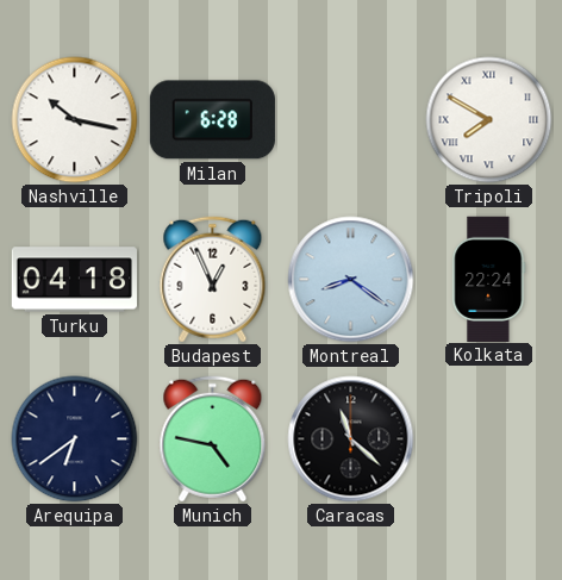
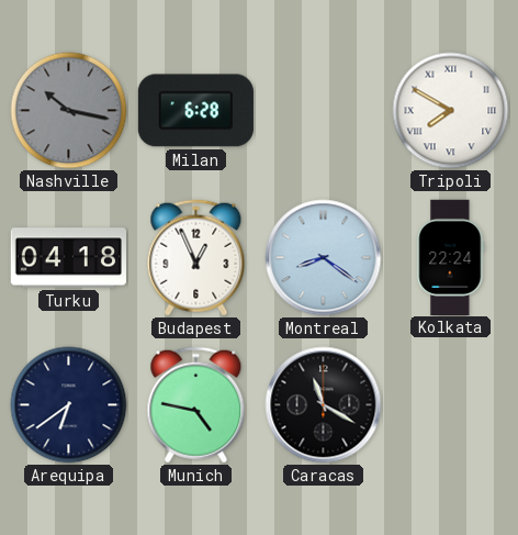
Nashville dial: white -> grey (69, 111)
Caracas: 11:22 -> 11:20 (324, 405)
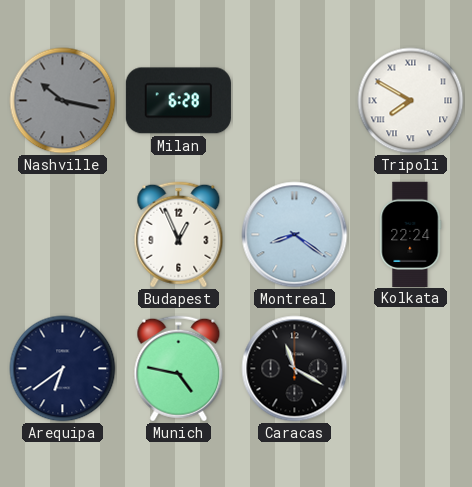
Turku: 04:18 -> none (68, 258)
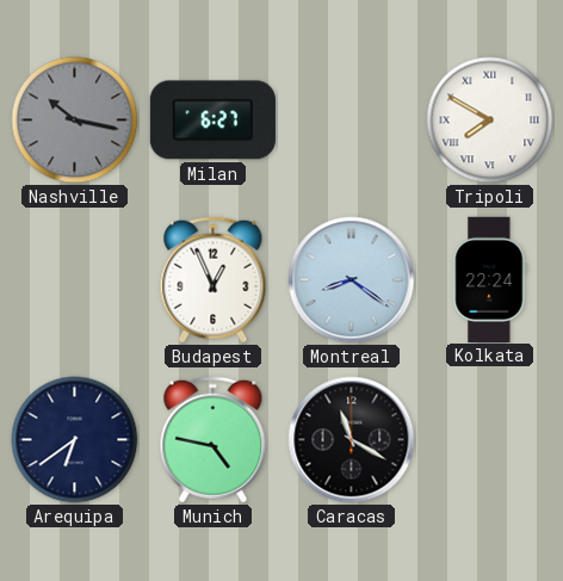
Milan: 6:28 -> 6:27 (212, 120)
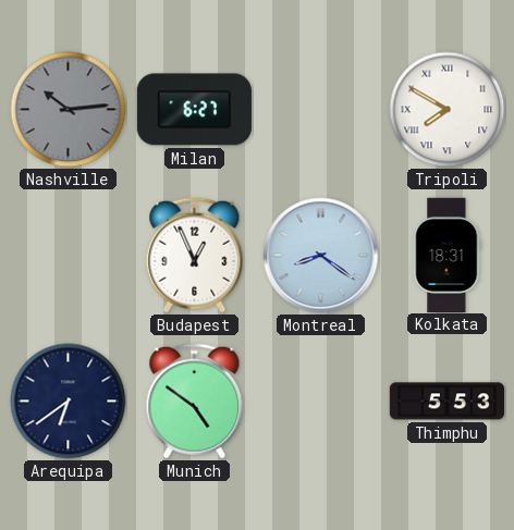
Nashville: 10:17 -> 10:14 (69, 110)
Kolkata: 22:24 -> 18:31 (448, 255)
Munich: 4:47 -> 4:51 (195, 402)
Caracas: 11:20 -> none (352, 440)
Thimphu: none -> 5:53 (446, 402)
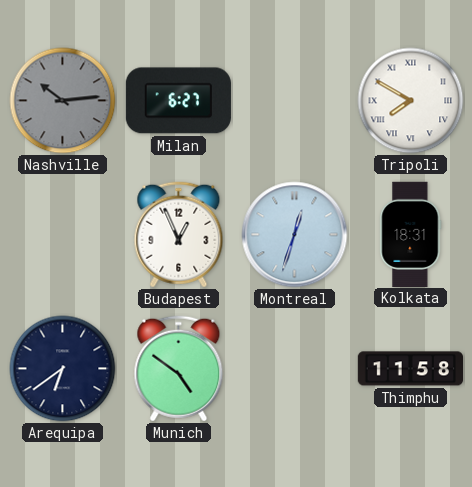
Montreal: 8:21 -> 12:33 (295, 235)
Thimphu: 5:53 -> 11:58 (410, 369)
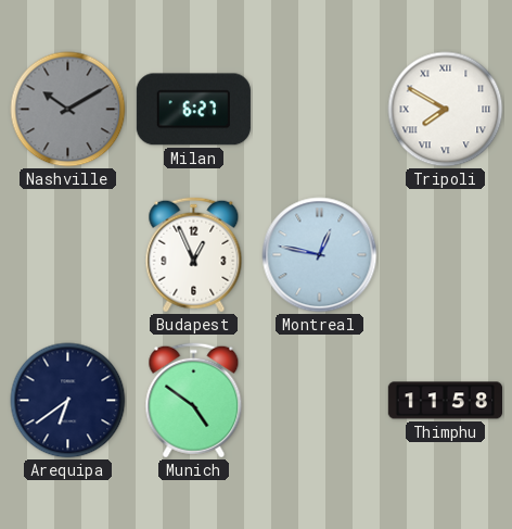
Nashville: 10:14 -> 10:10 (68, 110)
Montreal: 12:33 -> 12:47 (320, 255)
Kolkata: 18:31 -> none (411, 234)
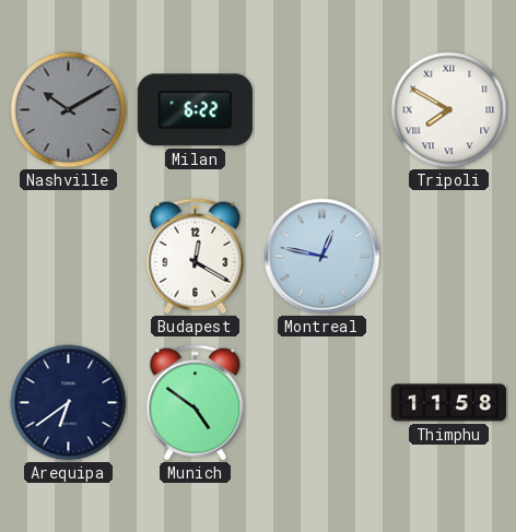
Milan: 6:27 -> 6:22 (195, 110)
Budapest: 12:56 -> 12:20 (196, 257)
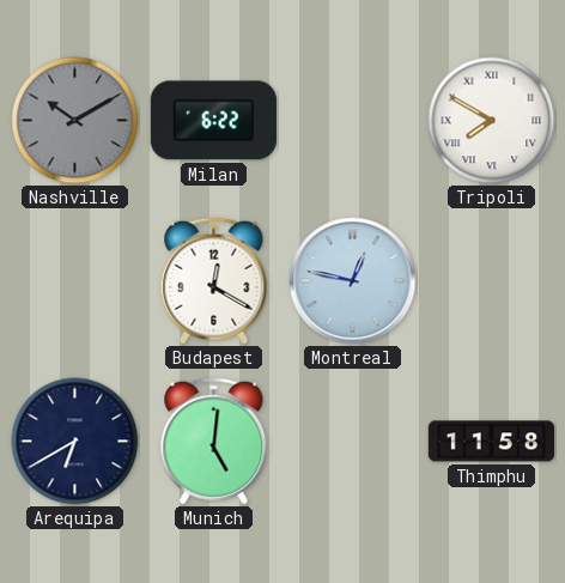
Arequipa: 6:39 -> 6:40 (75, 442)
Munich: 4:51 -> 5:01 (214, 442)
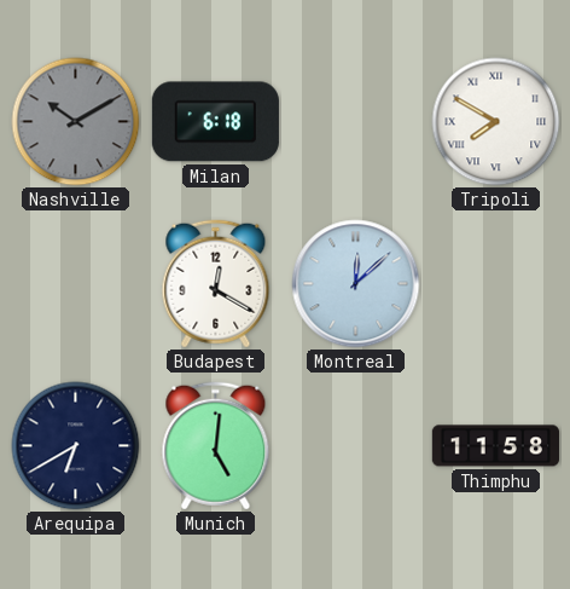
Milan: 6:22 -> 6:18 (215, 122)
Montreal: 12:47 -> 12:08 (356, 284)
